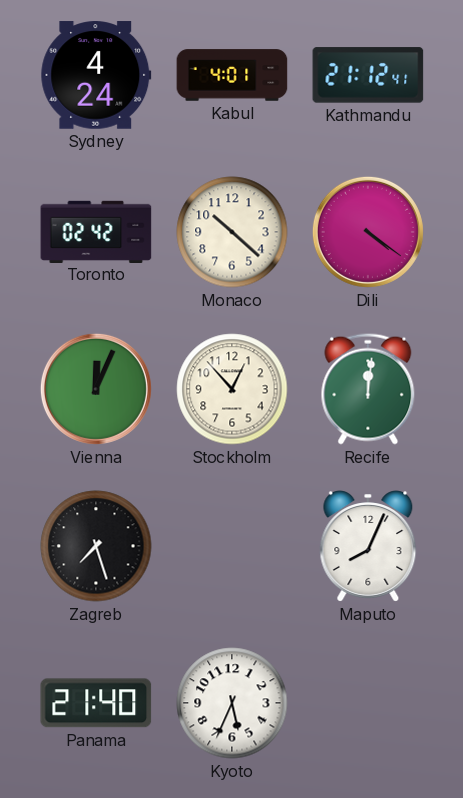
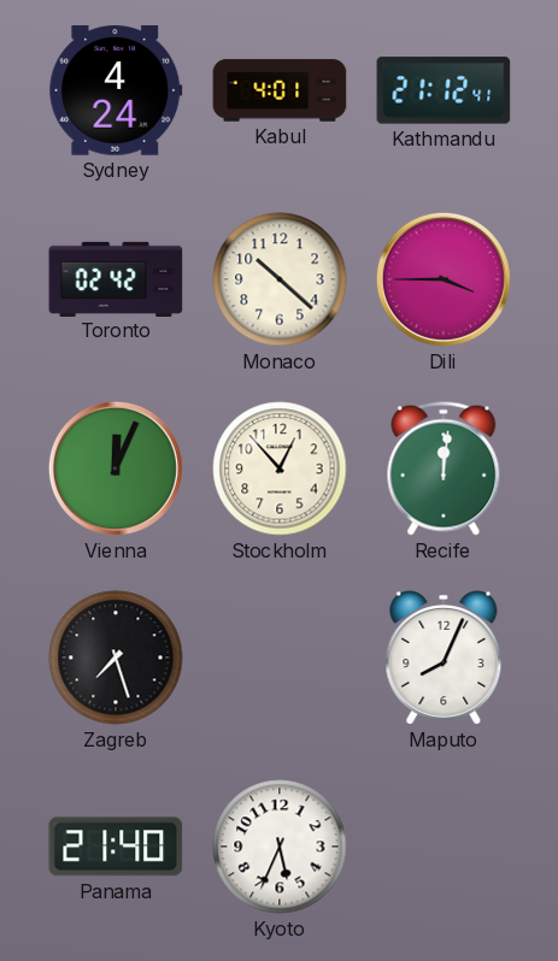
Dili: 4:21 -> 3:45 (444, 279)
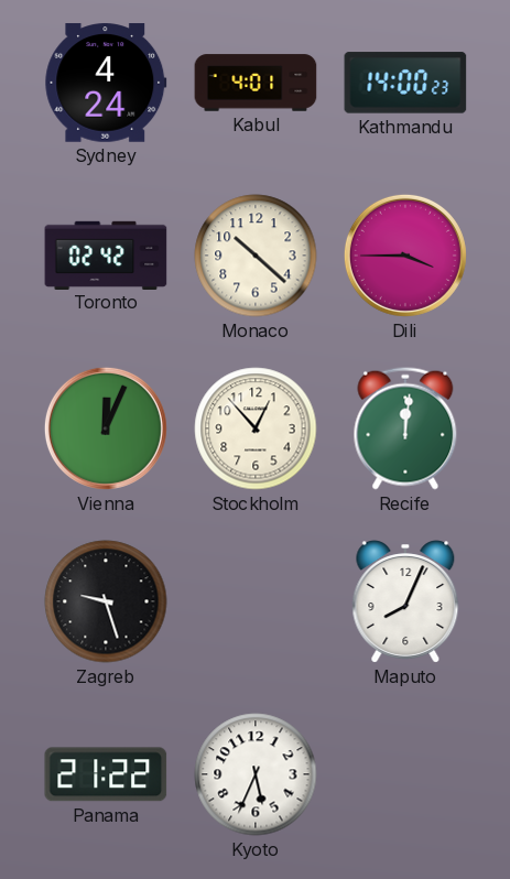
Kathmandu: 21:12 -> 14:00 (405, 83)
Zagreb: 7:27 -> 9:27 (106, 601)
Panama: 21:40 -> 21:22 (106, 774)
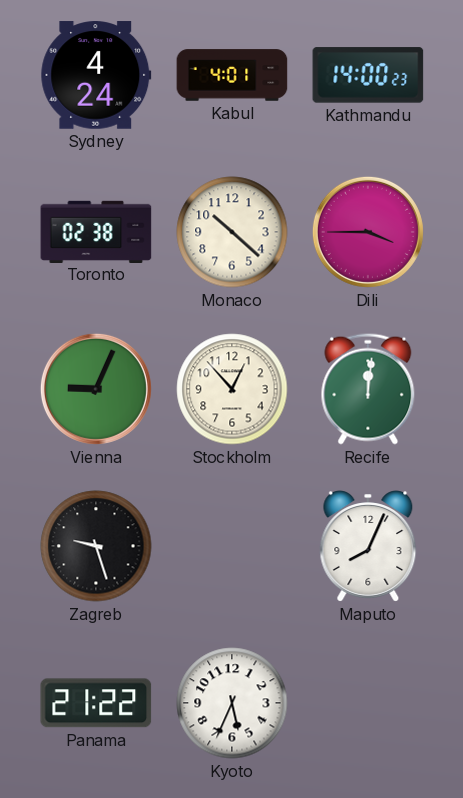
Toronto: 02:42 -> 02:38 (96, 231)
Vienna: 12:04 -> 9:04 (96, 389)
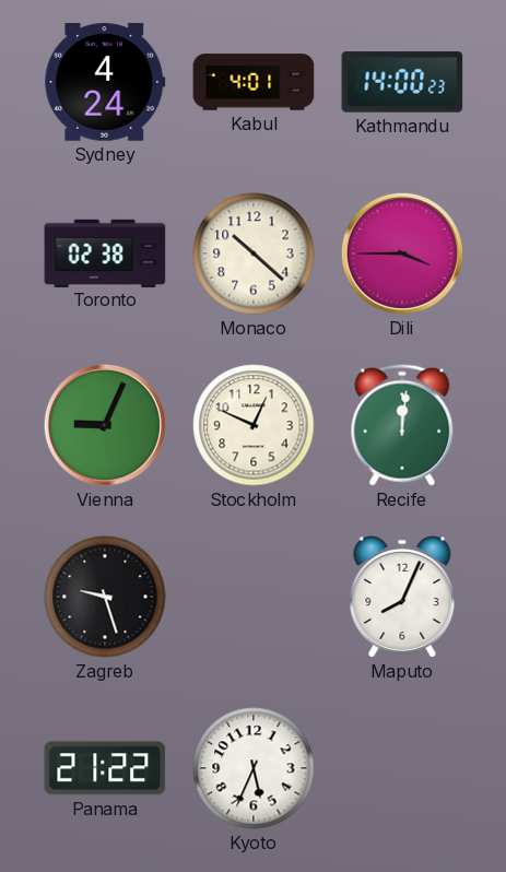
Stockholm: 12:53 -> 12:49 (254, 425)
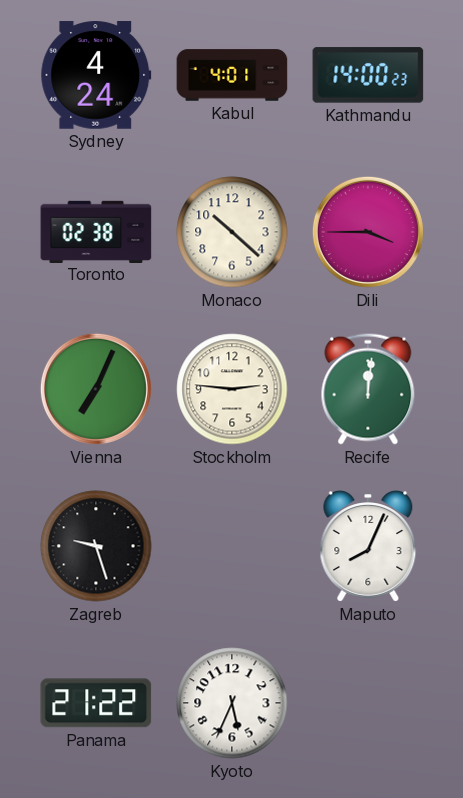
Vienna: 9:04 -> 7:04 (96, 389)
Stockholm: 12:49 -> 2:46 (232, 389)
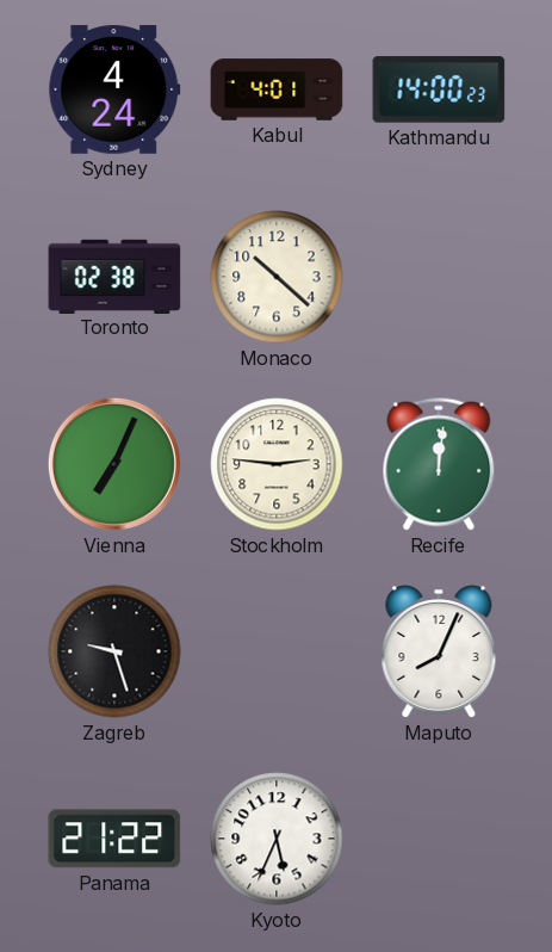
Dili: 3:45 -> none (368, 232)
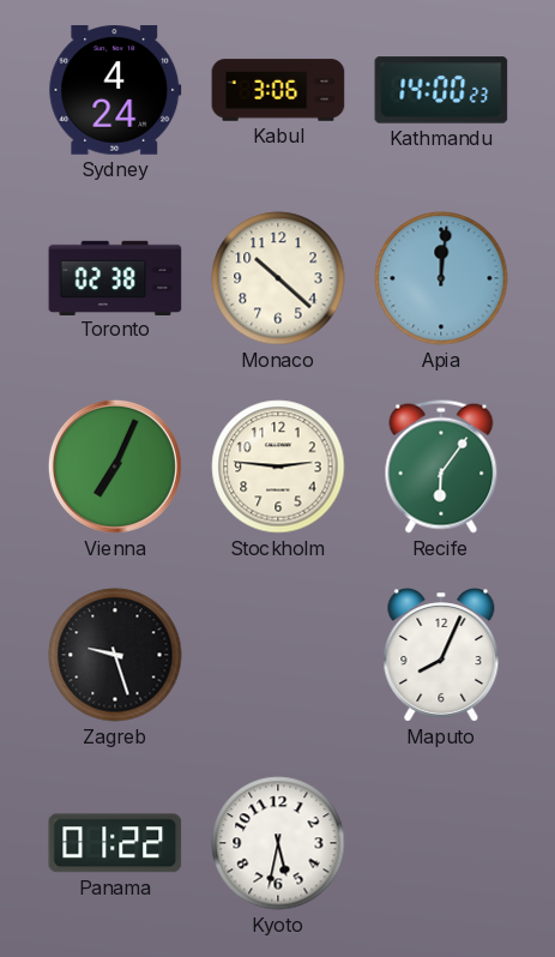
Kabul: 4:01 -> 3:06 (278, 90)
Apia: none -> 12:01 (441, 278)
Recife: 12:01 -> 6:06 (441, 467)
Panama: 21:22 -> 01:22 (115, 843)
Kyoto: 5:34 -> 5:32 (278, 843)
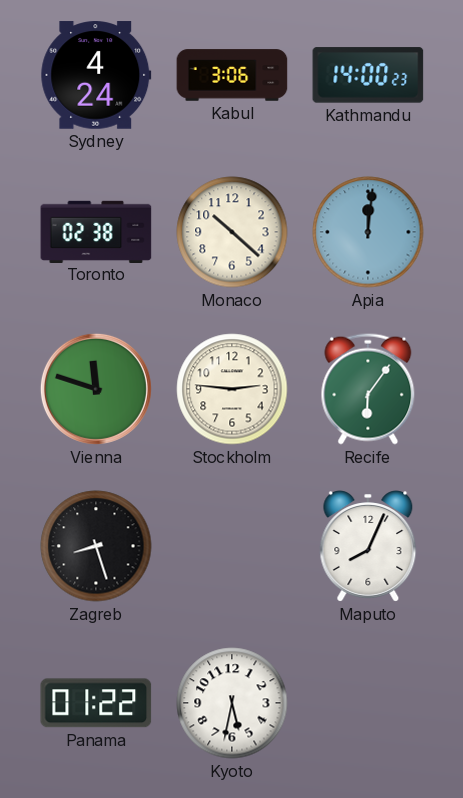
Vienna: 7:04 -> 11:48 (96, 389)
Zagreb: 9:27 -> 8:27 (96, 546)
